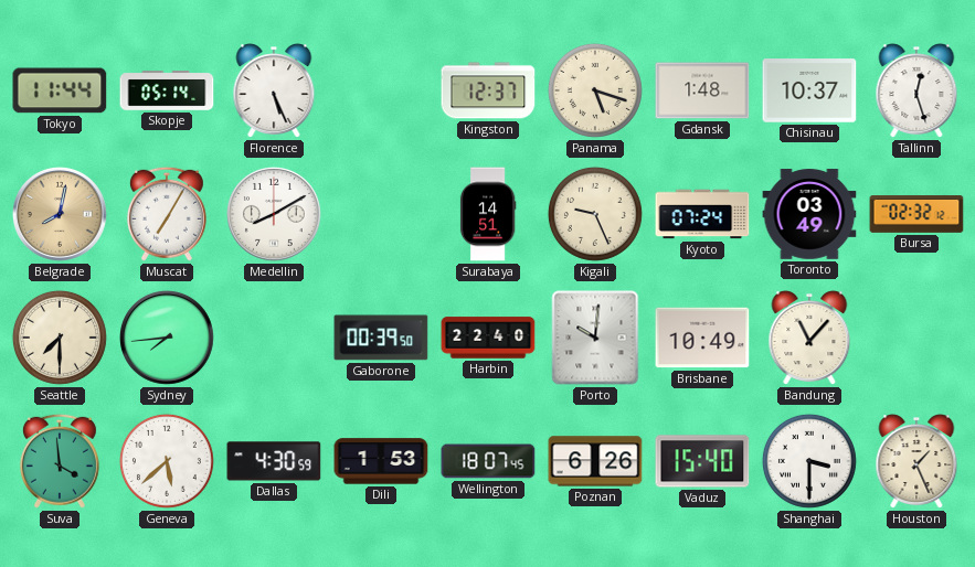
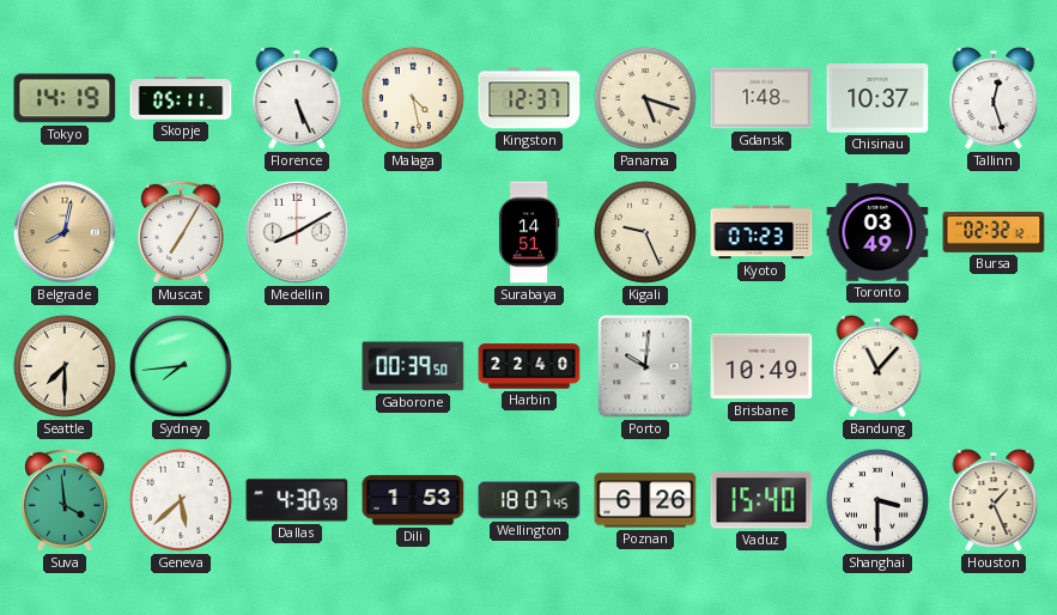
Tokyo: 11:44 -> 14:19 (65, 98)
Skopje: 05:14 -> 05:11 (181, 98)
Malaga: none -> 4:28 (413, 98)
Kyoto: 07:24 -> 07:23 (761, 232)
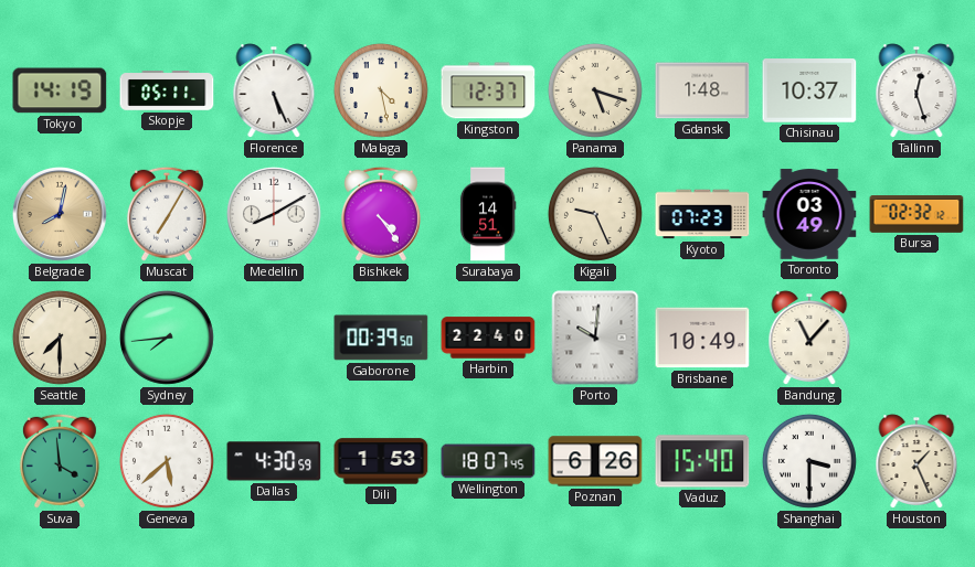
Bishkek: none -> 4:24 (381, 214)
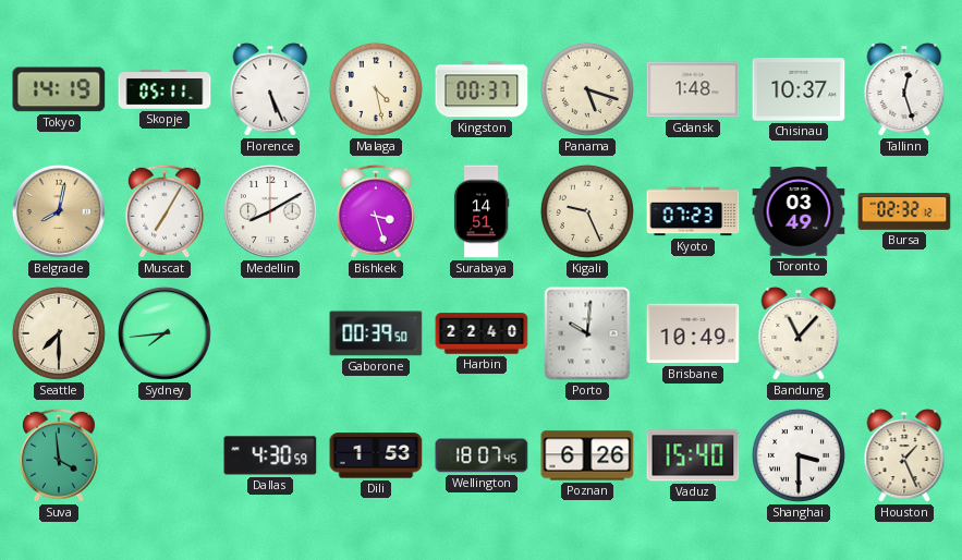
Kingston: 12:37 -> 00:37 (482, 89)
Bishkek: 4:24 -> 3:27 (376, 211)
Geneva: 5:38 -> none (167, 461)
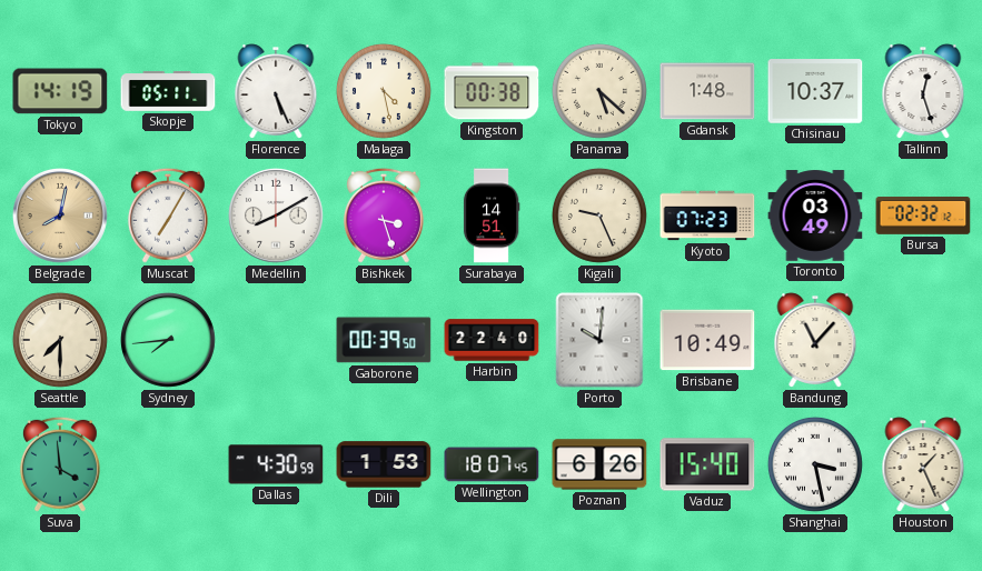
Kingston: 00:37 -> 00:38 (492, 91)
Panama: 5:18 -> 5:22 (599, 91)
Shanghai: 3:30 -> 3:28 (815, 464)
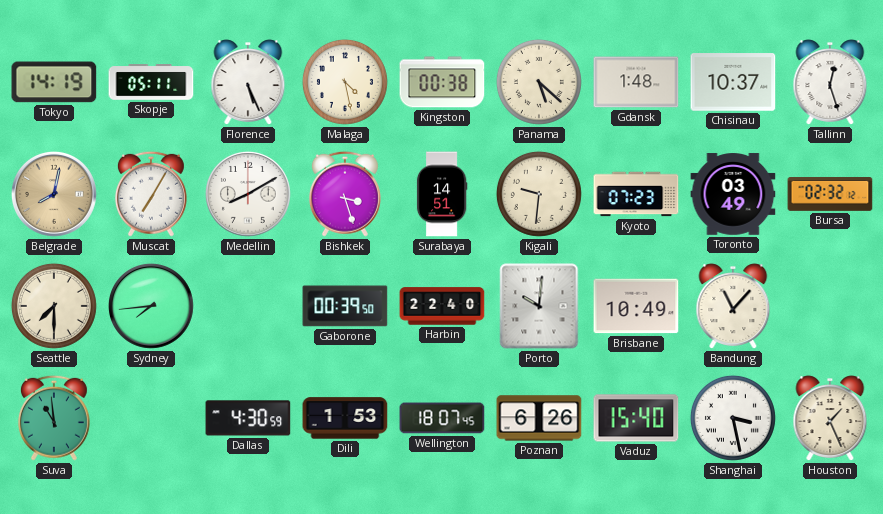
Kigali: 9:26 -> 9:31 (539, 194)
Suva: 3:59 -> 10:59 (54, 418)
